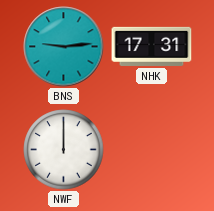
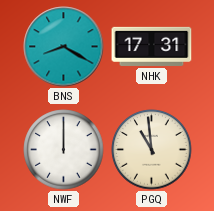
BNS: 9:14 -> 8:20 (64, 47)
PGQ: none -> 10:59 (152, 150)
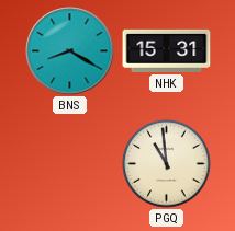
NHK: 17:31 -> 15:31 (167, 50)
NWF: 12:00 -> none (64, 150)
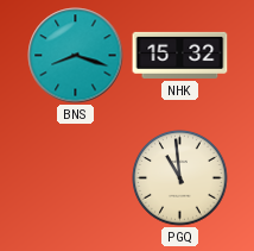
BNS: 8:20 -> 8:18 (76, 56)
NHK: 15:31 -> 15:32 (180, 55)
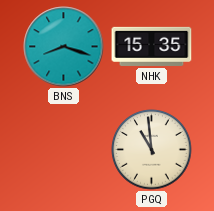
NHK: 15:32 -> 15:35 (152, 46)
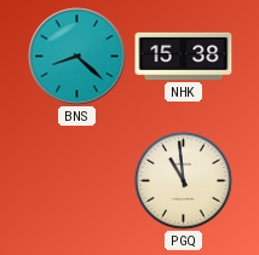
BNS: 8:18 -> 8:22 (77, 57)
NHK: 15:35 -> 15:38 (184, 56)
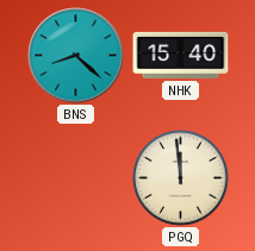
NHK: 15:38 -> 15:40 (181, 55)
PGQ: 10:59 -> 11:59 (181, 178)
